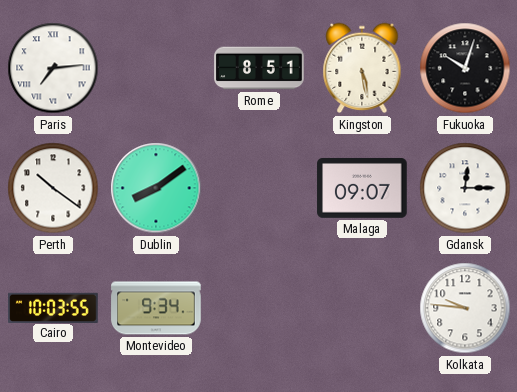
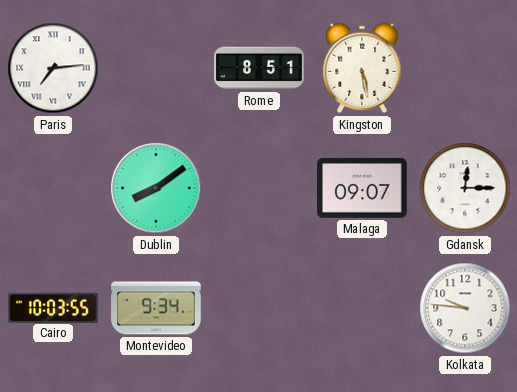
Fukuoka: 10:03 -> none (465, 68)
Perth: 10:21 -> none (53, 188)
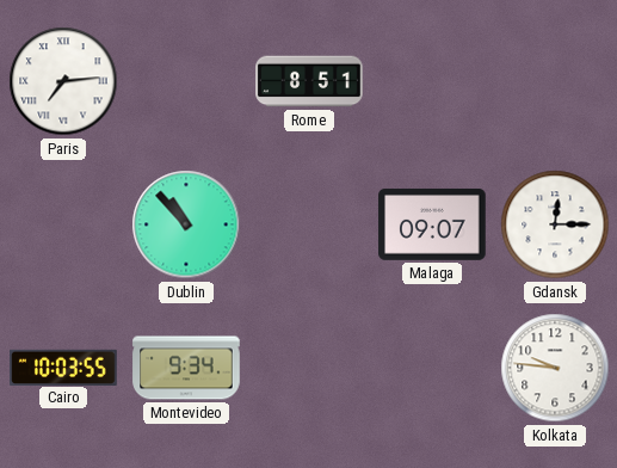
Kingston: 5:28 -> none (362, 68)
Dublin: 8:09 -> 10:53 (186, 224)
